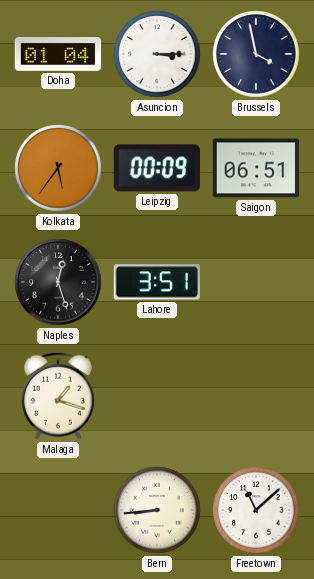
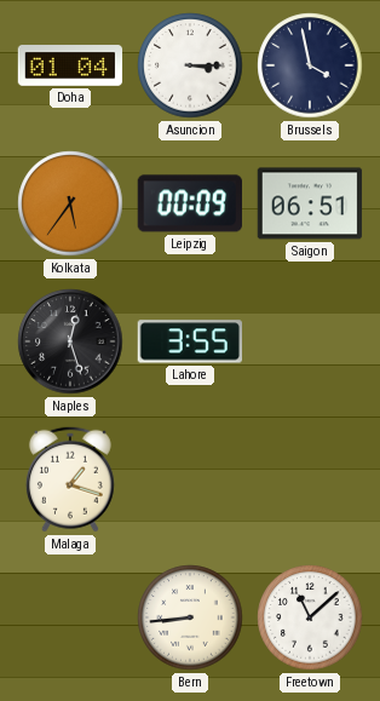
Lahore: 3:51 -> 3:55 (189, 341)
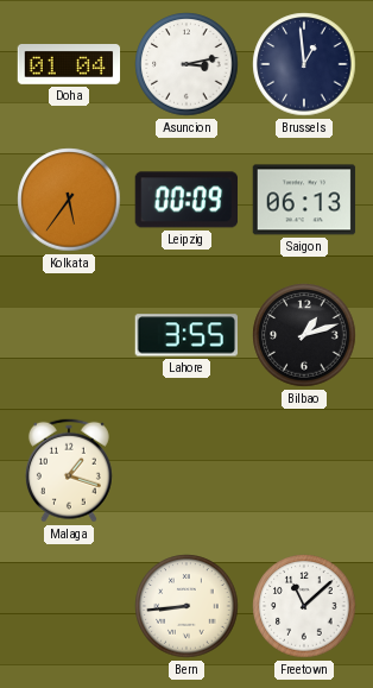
Asuncion: 3:15 -> 3:13 (186, 64)
Brussels: 3:58 -> 12:59 (304, 64)
Saigon: 06:51 -> 06:13 (304, 200)
Naples: 12:27 -> none (70, 341)
Bilbao: none -> 1:12 (304, 335)
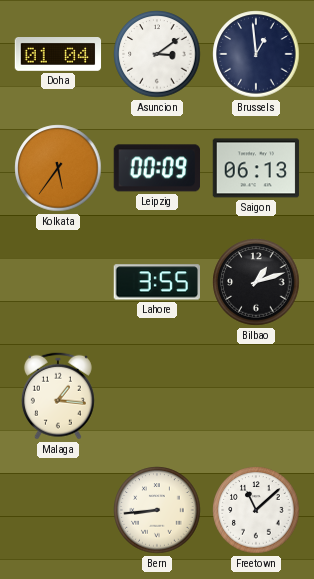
Asuncion: 3:13 -> 3:09 (157, 54)
Malaga: 1:18 -> 1:16 (58, 396)
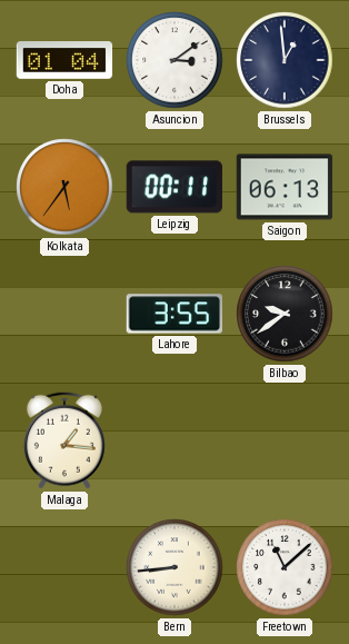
Leipzig: 00:09 -> 00:11 (173, 187)
Bilbao: 1:12 -> 9:39 (285, 314)
